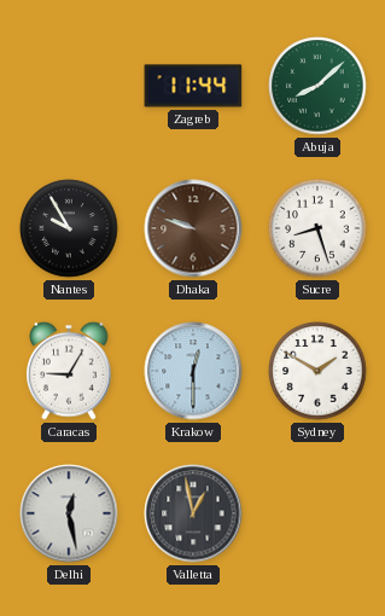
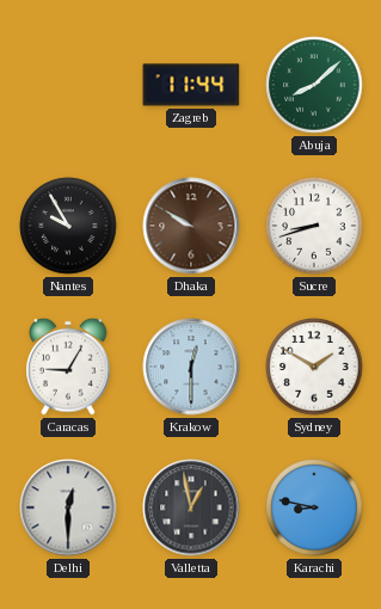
Dhaka: 9:48 -> 9:50 (191, 226)
Sucre: 8:27 -> 8:42 (314, 226)
Delhi: 12:28 -> 12:30 (68, 507)
Karachi: none -> 8:47 (314, 507)
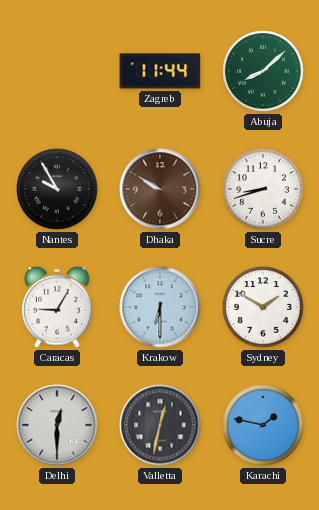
Krakow: 12:30 -> 6:30 (160, 307)
Valletta: 12:58 -> 12:32 (160, 425)
Karachi: 8:47 -> 1:47 (263, 425)
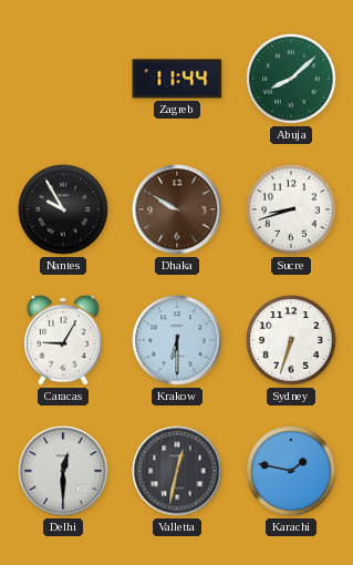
Sydney: 1:50 -> 6:33 (291, 340)
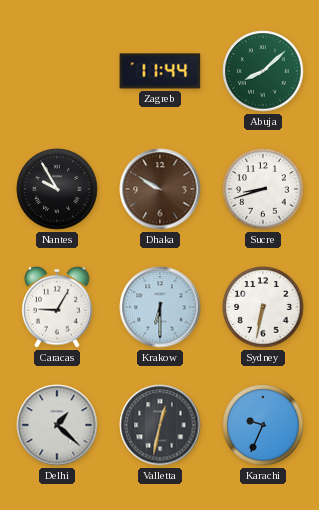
Sydney: 6:33 -> 6:32 (263, 307)
Delhi: 12:30 -> 1:22 (57, 425)
Karachi: 1:47 -> 9:34 (263, 425)
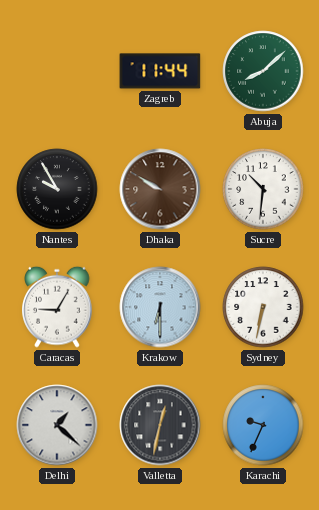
Sucre: 8:42 -> 10:31 (263, 189)
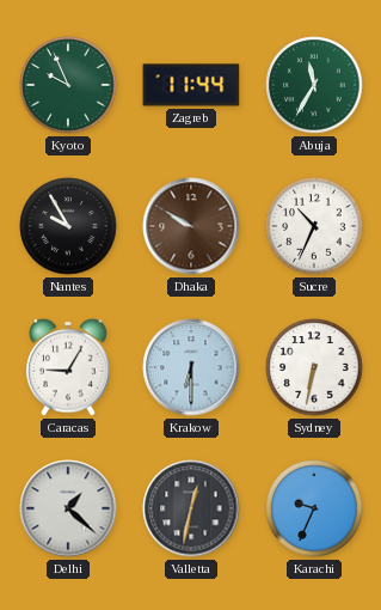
Kyoto: none -> 9:56 (68, 85)
Abuja: 8:08 -> 11:35 (314, 85)
Sucre: 10:31 -> 10:34 (314, 226)
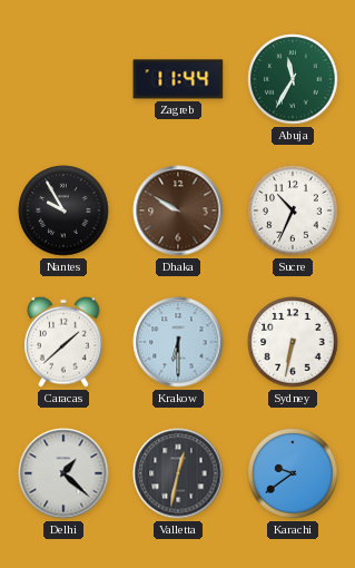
Kyoto: 9:56 -> none (68, 85)
Caracas: 9:05 -> 1:38 (63, 342)
Karachi: 9:34 -> 9:39 (293, 473)
